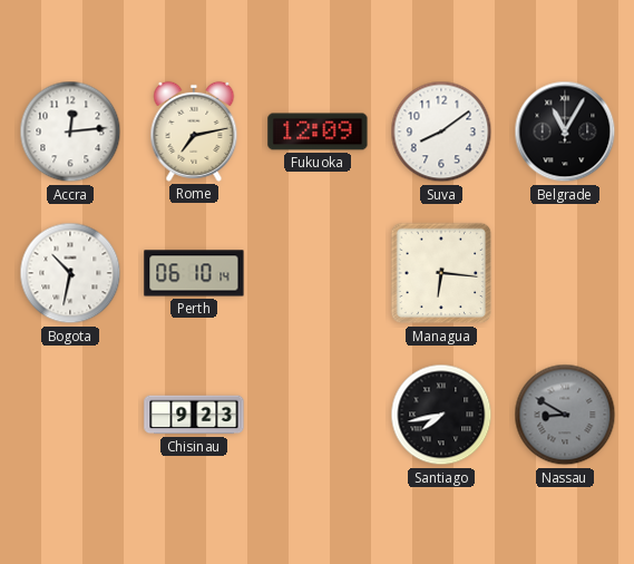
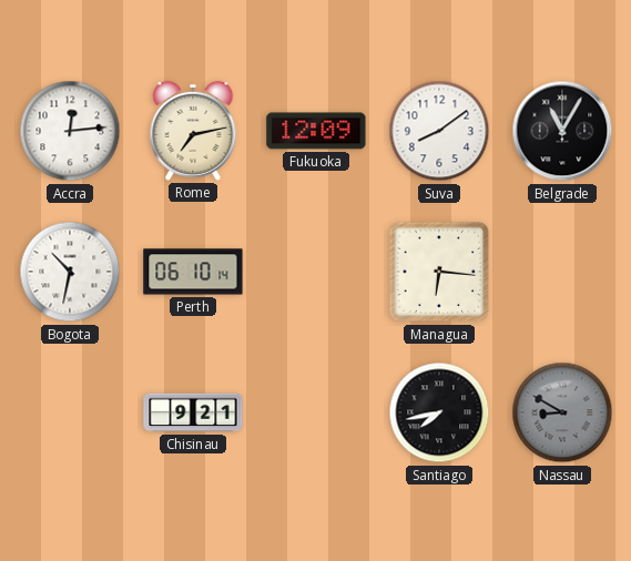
Chisinau: 9:23 -> 9:21 (193, 412)
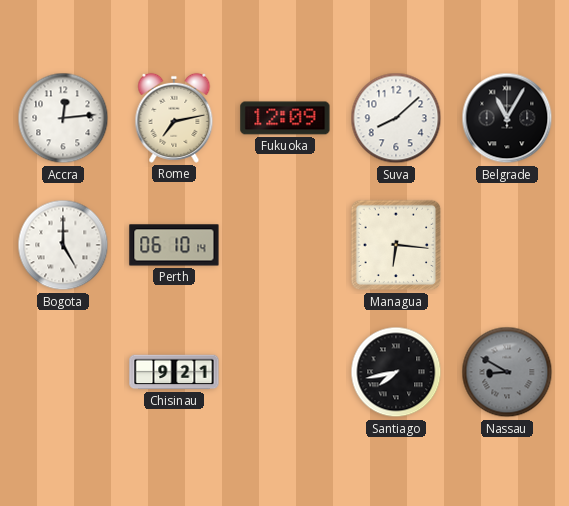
Suva: 8:09 -> 8:08 (396, 118)
Bogota: 10:32 -> 5:00 (63, 245)
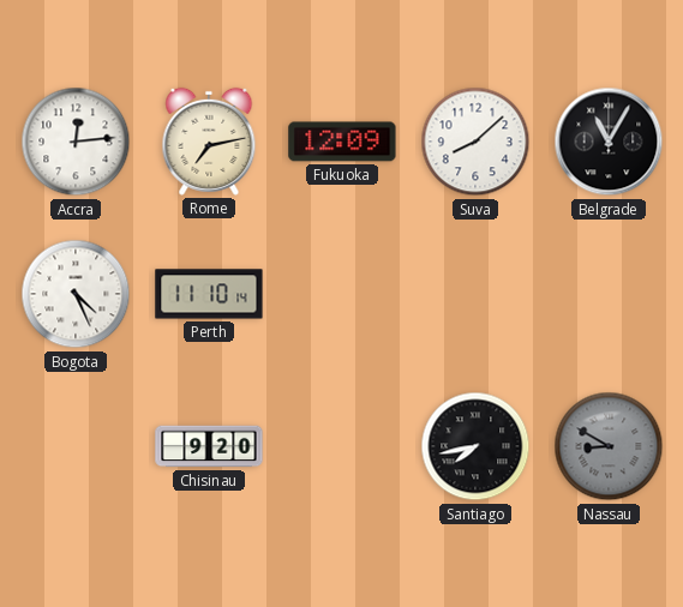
Bogota: 5:00 -> 4:26 (76, 294)
Perth: 06:10 -> 11:10 (209, 294)
Managua: 6:16 -> none (396, 245)
Chisinau: 9:21 -> 9:20 (209, 446)
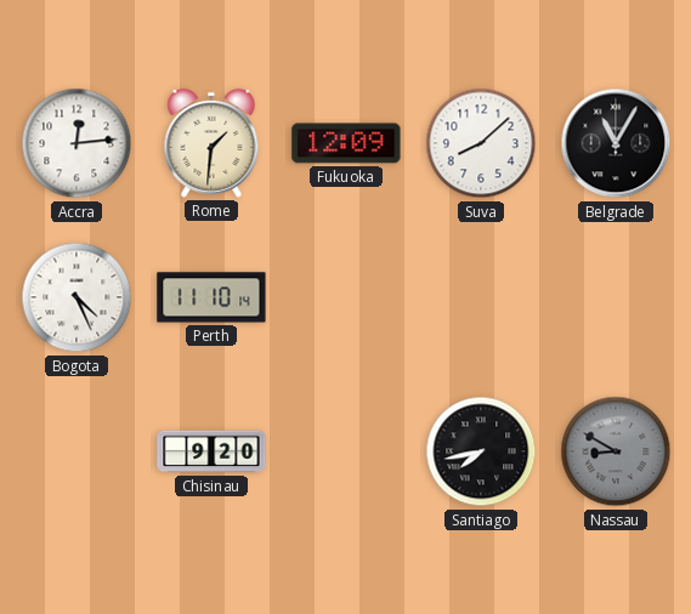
Rome: 7:13 -> 1:31 (211, 143)
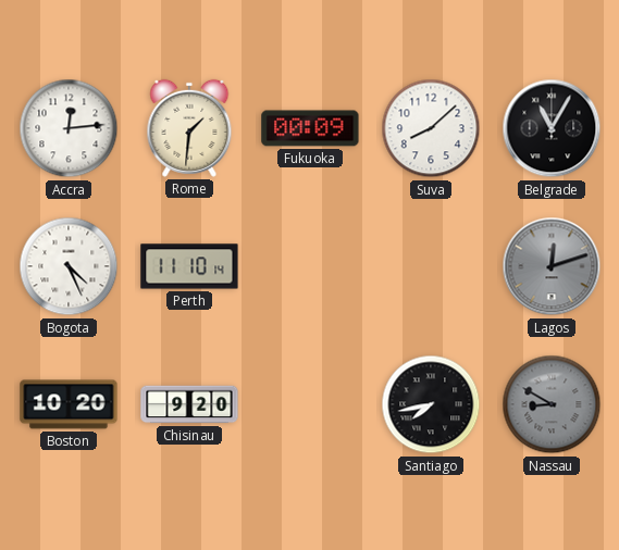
Fukuoka: 12:09 -> 00:09 (310, 128)
Lagos: none -> 12:12 (552, 266)
Boston: none -> 10:20 (69, 404)
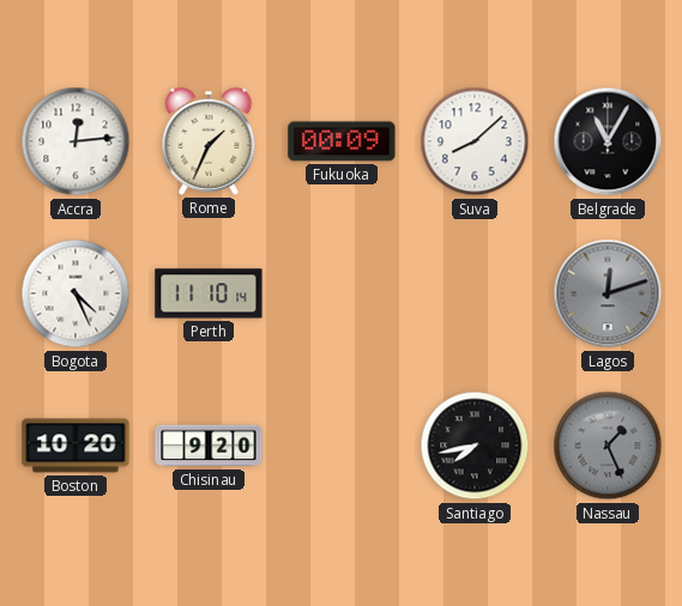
Rome: 1:31 -> 1:34 (209, 141)
Nassau: 8:50 -> 1:26 (608, 446)
